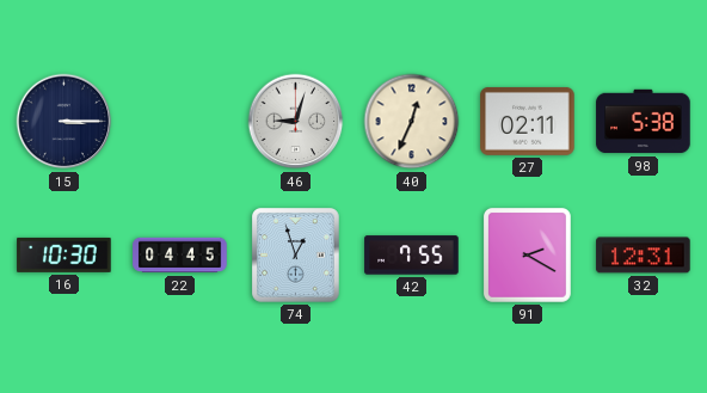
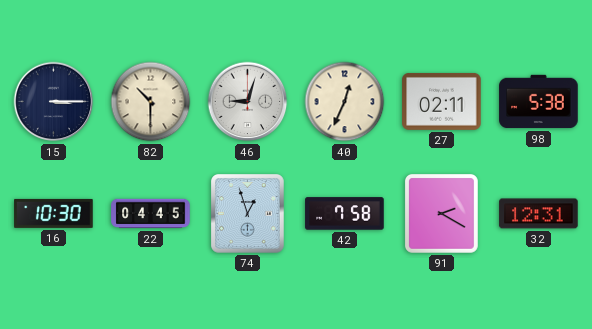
82: none -> 10:30 (151, 102)
42: 7:55 -> 7:58 (345, 214)
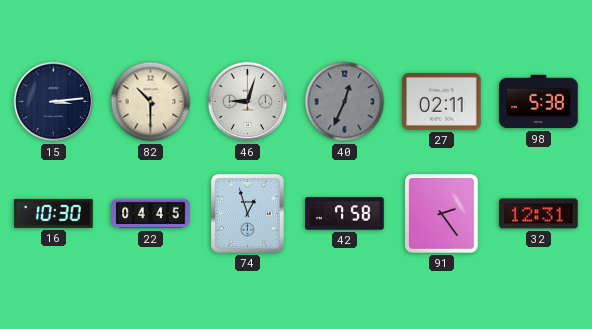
15: 3:15 -> 3:14 (54, 102)
40 dial: cream -> grey (345, 102)
91: 2:20 -> 2:24 (441, 213)
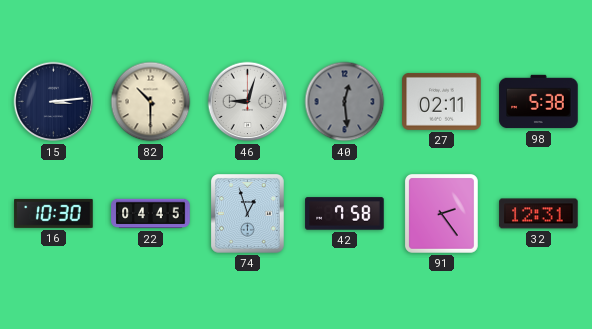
40: 12:34 -> 12:29 (345, 102)
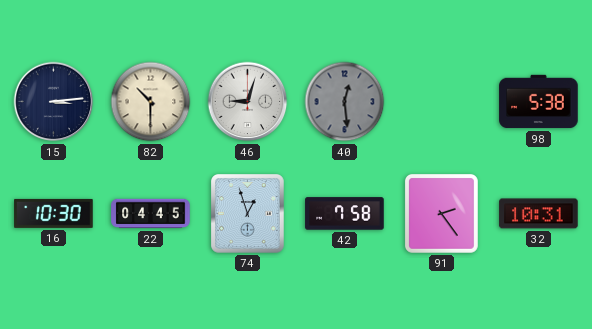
27: 02:11 -> none (442, 101)
32: 12:31 -> 10:31 (539, 214)
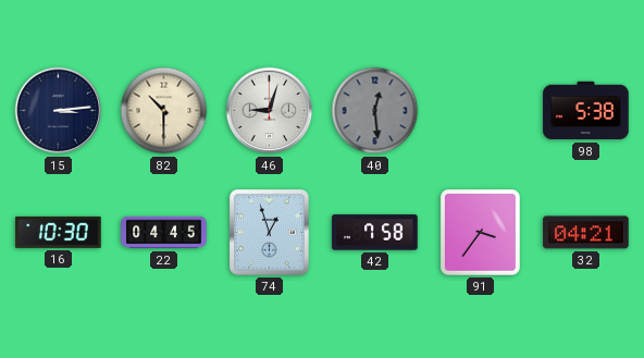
91: 2:24 -> 3:36 (480, 232)
32: 10:31 -> 04:21 (586, 233)
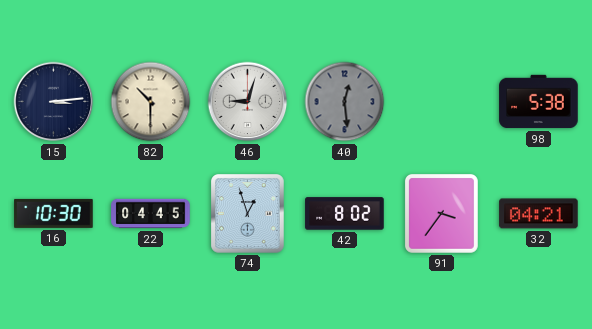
42: 7:58 -> 8:02 (345, 214)
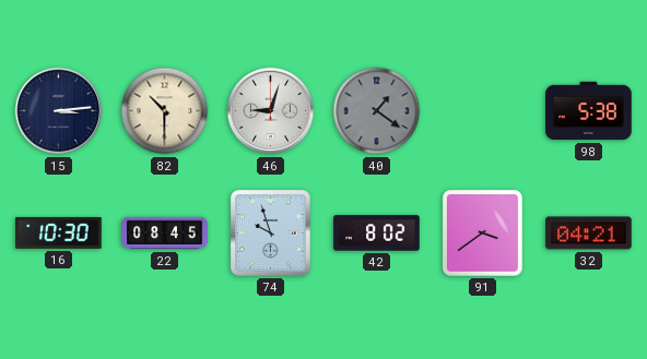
40: 12:29 -> 1:21 (377, 111)
22: 04:45 -> 08:45 (165, 234)
74: 12:57 -> 9:57 (271, 234)
91: 3:36 -> 3:39 (482, 232)
